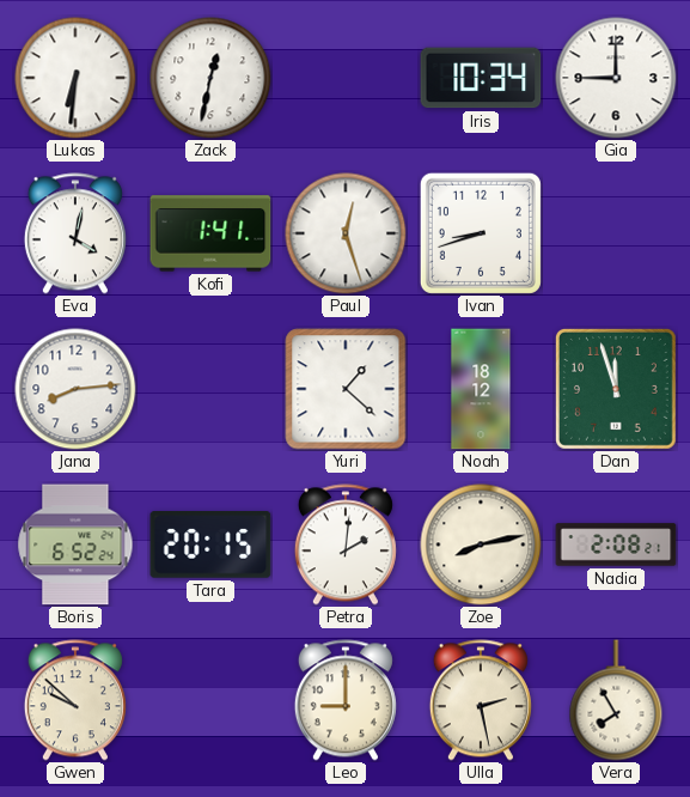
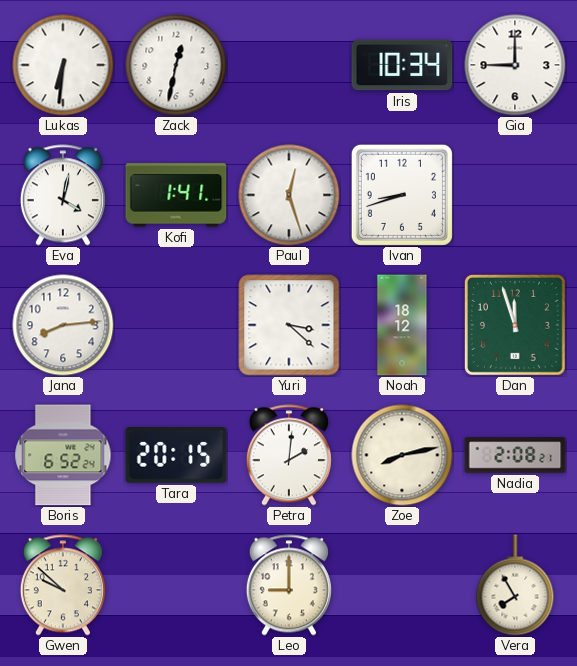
Yuri: 1:22 -> 3:22 (289, 325)
Ulla: 2:28 -> none (481, 700)
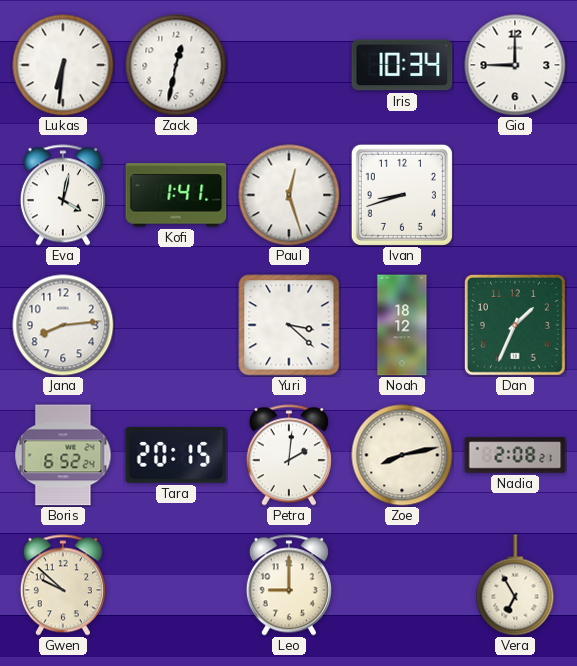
Dan: 11:57 -> 1:34 (515, 325)
Vera: 7:55 -> 6:55 (515, 585)
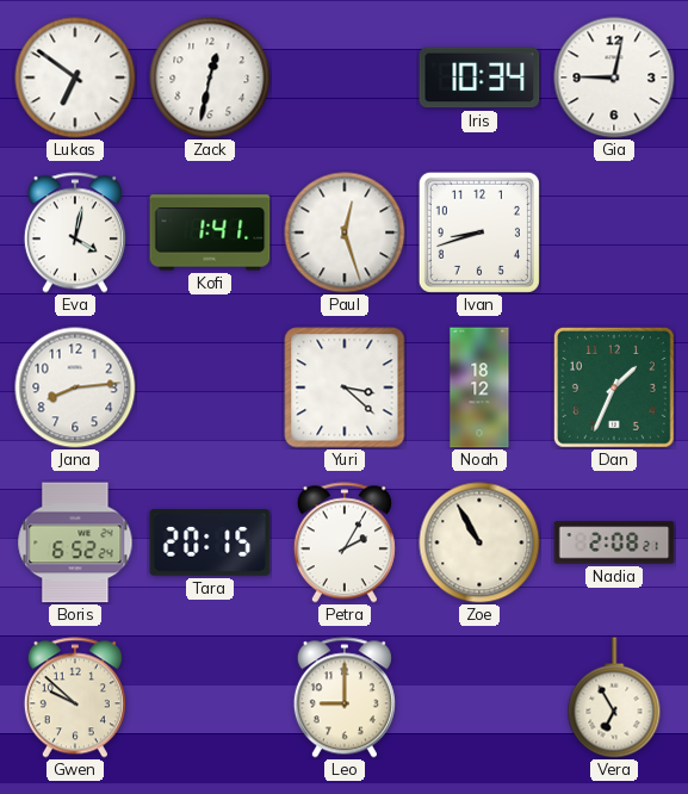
Lukas: 6:31 -> 6:51 (75, 77)
Gia: 9:00 -> 9:02 (614, 77)
Petra: 2:01 -> 2:05 (345, 542)
Zoe: 8:13 -> 10:55 (479, 542)
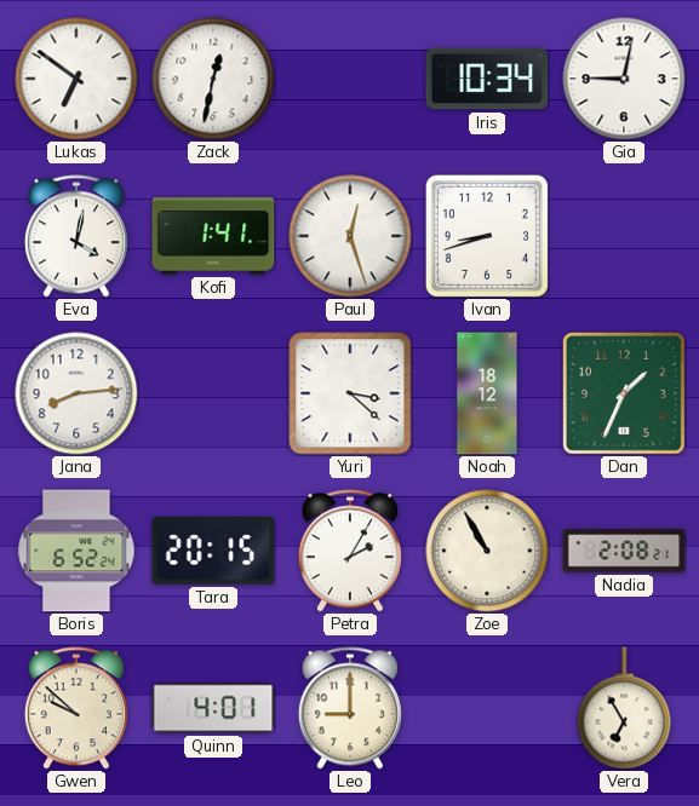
Quinn: none -> 4:01 (213, 708)
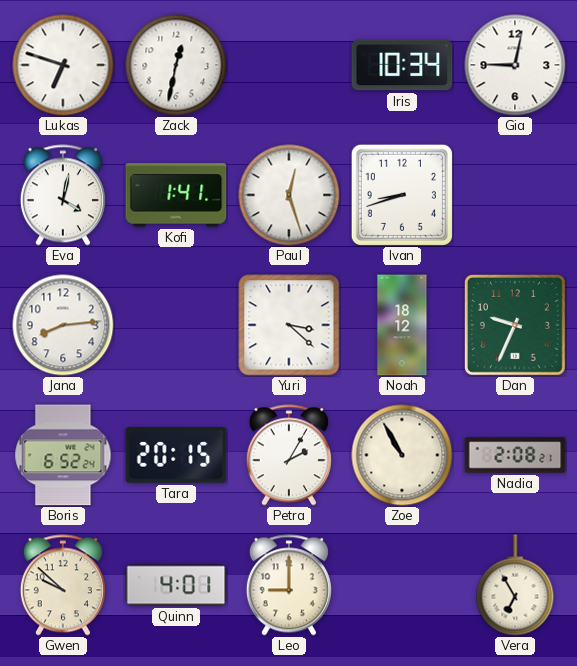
Lukas: 6:51 -> 6:48 (63, 65)
Dan: 1:34 -> 9:34 (515, 325)
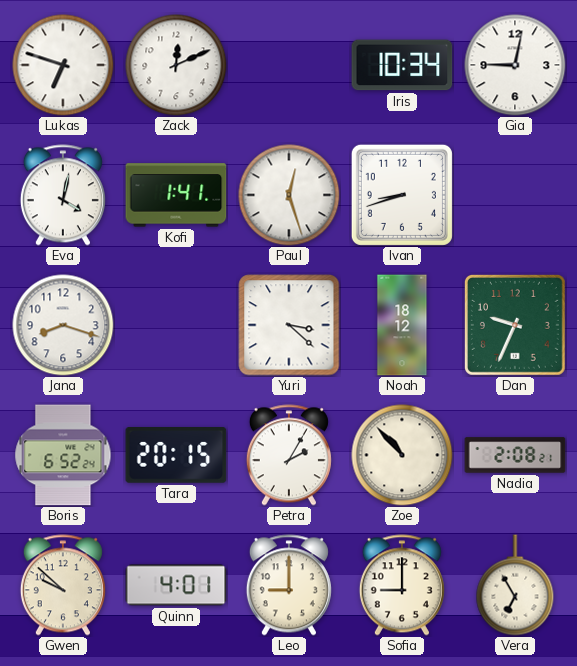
Zack: 12:32 -> 12:11 (176, 65)
Jana: 8:14 -> 8:18 (63, 325)
Zoe: 10:55 -> 10:53 (402, 455)
Sofia: none -> 9:00 (402, 585)
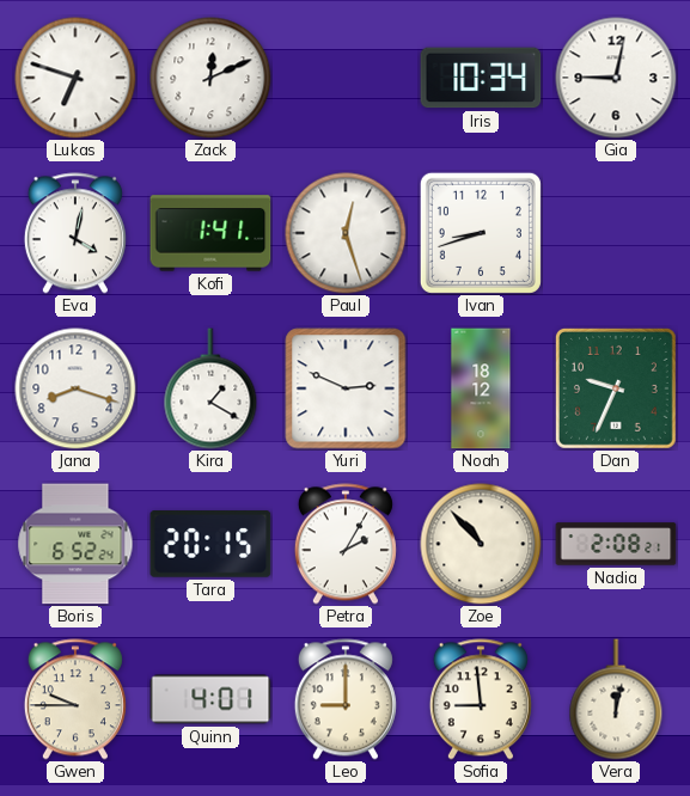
Kira: none -> 1:20 (210, 388)
Yuri: 3:22 -> 2:49 (346, 388)
Gwen: 9:52 -> 9:45 (75, 699)
Sofia: 9:00 -> 8:59 (481, 699)
Vera: 6:55 -> 12:02 (616, 699)
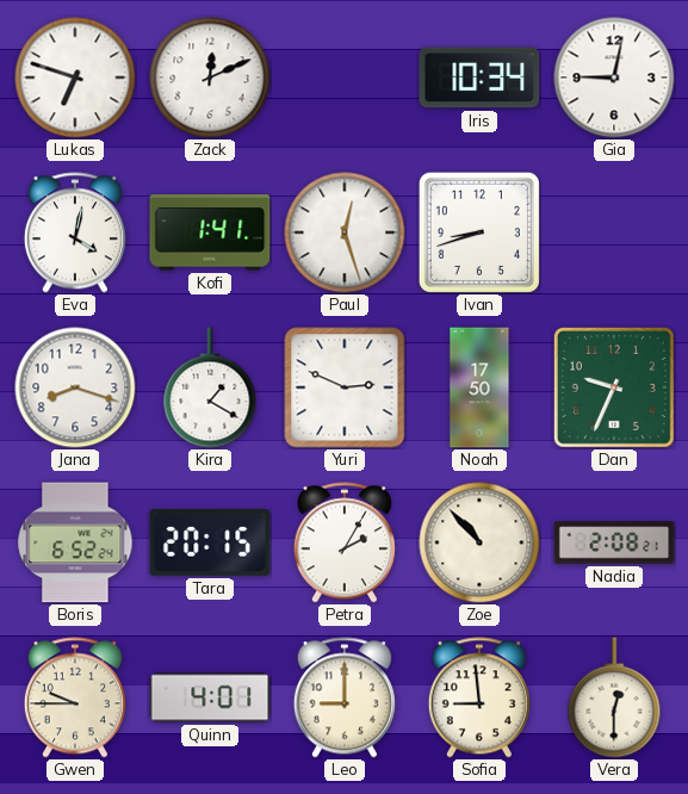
Noah: 18:12 -> 17:50 (479, 387)
Vera: 12:02 -> 12:30 (614, 697)
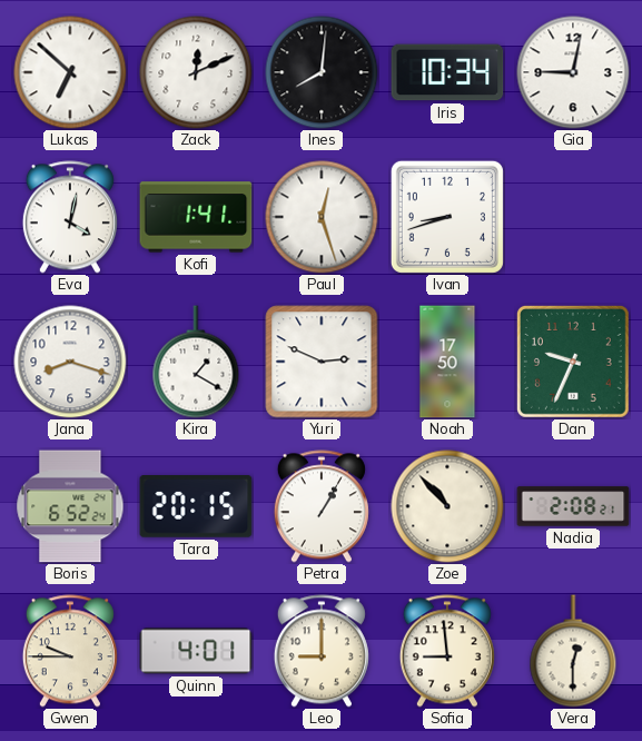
Lukas: 6:48 -> 6:52 (70, 72)
Ines: none -> 8:01 (322, 72)
Petra: 2:05 -> 1:05 (322, 506)
